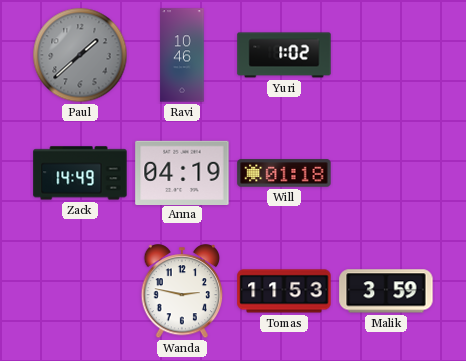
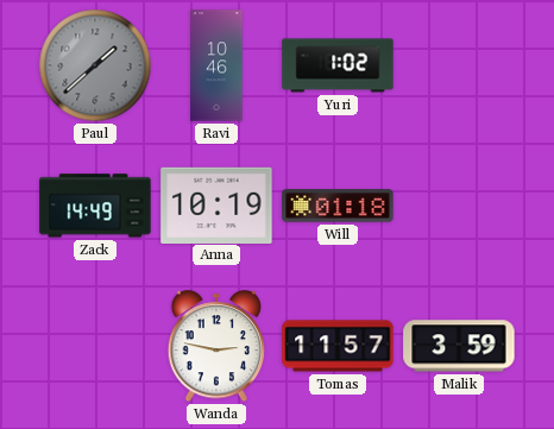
Anna: 04:19 -> 10:19 (216, 204)
Tomas: 11:53 -> 11:57 (338, 346)
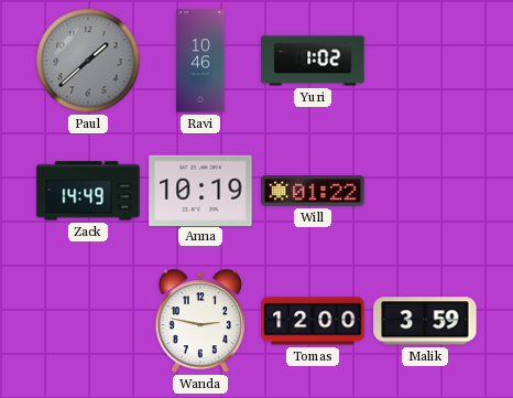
Will: 01:18 -> 01:22 (313, 191)
Tomas: 11:57 -> 12:00 (313, 321)
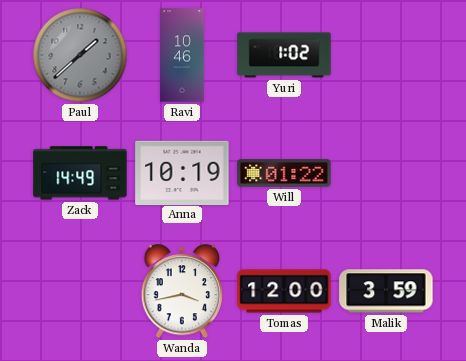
Wanda: 2:47 -> 3:43 (182, 292)
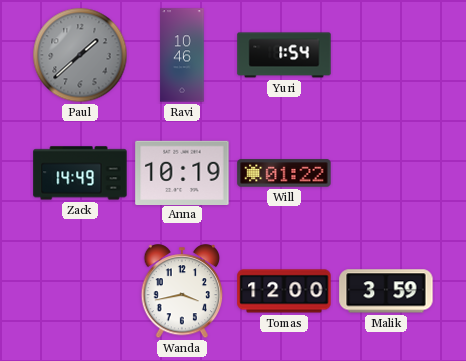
Yuri: 1:02 -> 1:54 (284, 55)
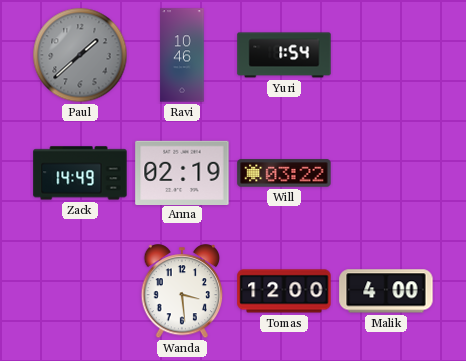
Anna: 10:19 -> 02:19 (182, 172)
Will: 01:22 -> 03:22 (284, 173)
Wanda: 3:43 -> 3:29 (182, 292)
Malik: 3:59 -> 4:00 (386, 291)
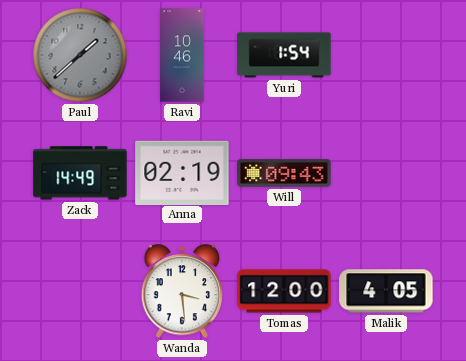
Will: 03:22 -> 09:43 (284, 173)
Malik: 4:00 -> 4:05 (386, 291)
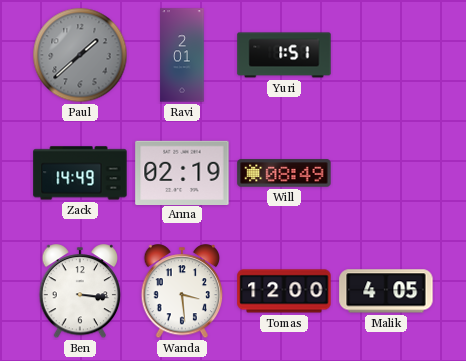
Ravi: 10:46 -> 2:01 (182, 55)
Yuri: 1:54 -> 1:51 (284, 55)
Will: 09:43 -> 08:49 (284, 173)
Ben: none -> 3:16 (80, 292)
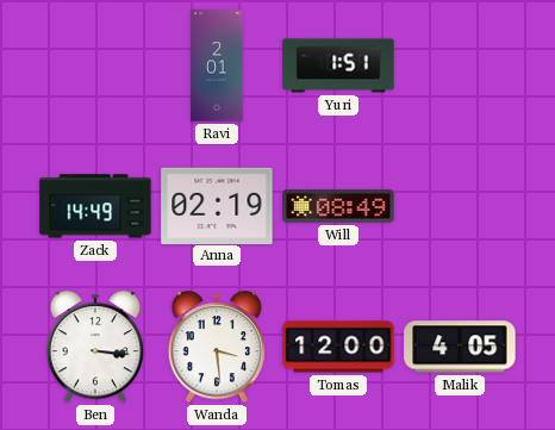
Paul: 1:38 -> none (80, 55)
